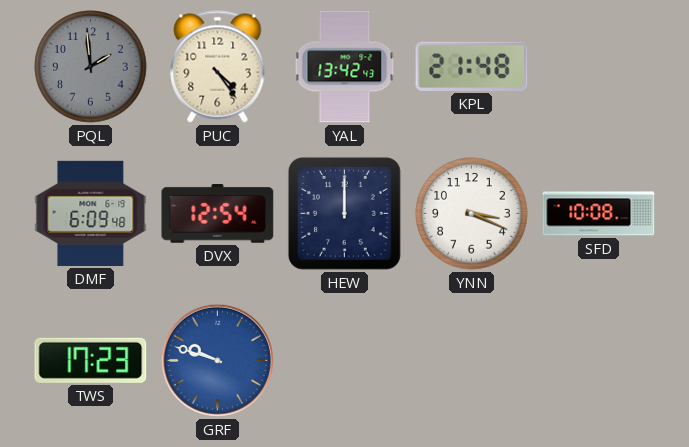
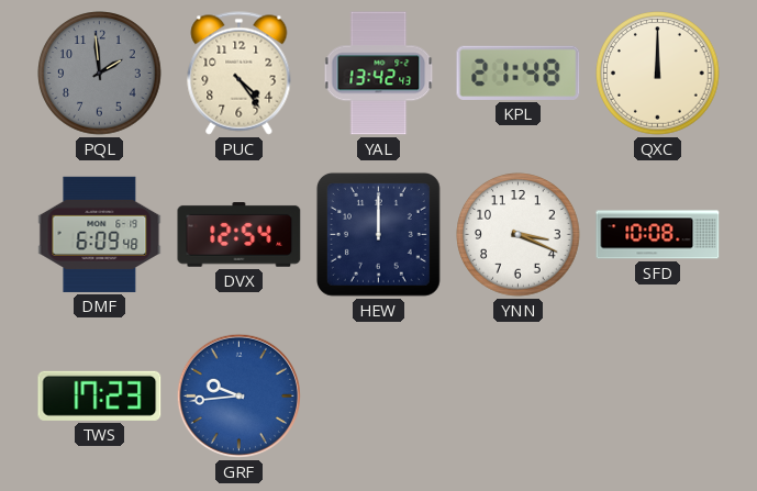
QXC: none -> 12:00 (658, 74)
GRF: 9:48 -> 9:44 (238, 395)
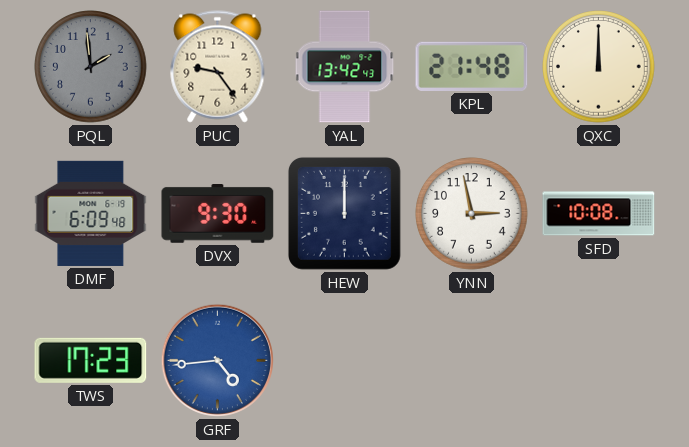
PUC: 4:24 -> 9:24 (218, 67)
DVX: 12:54 -> 9:30 (218, 214)
YNN: 3:19 -> 2:58 (472, 214)
GRF: 9:44 -> 4:44 (217, 360)
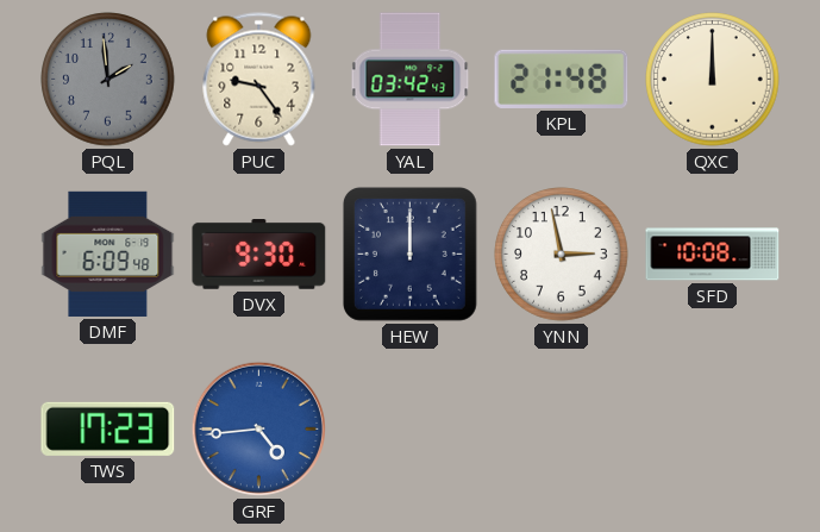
YAL: 13:42 -> 03:42 (411, 80)
